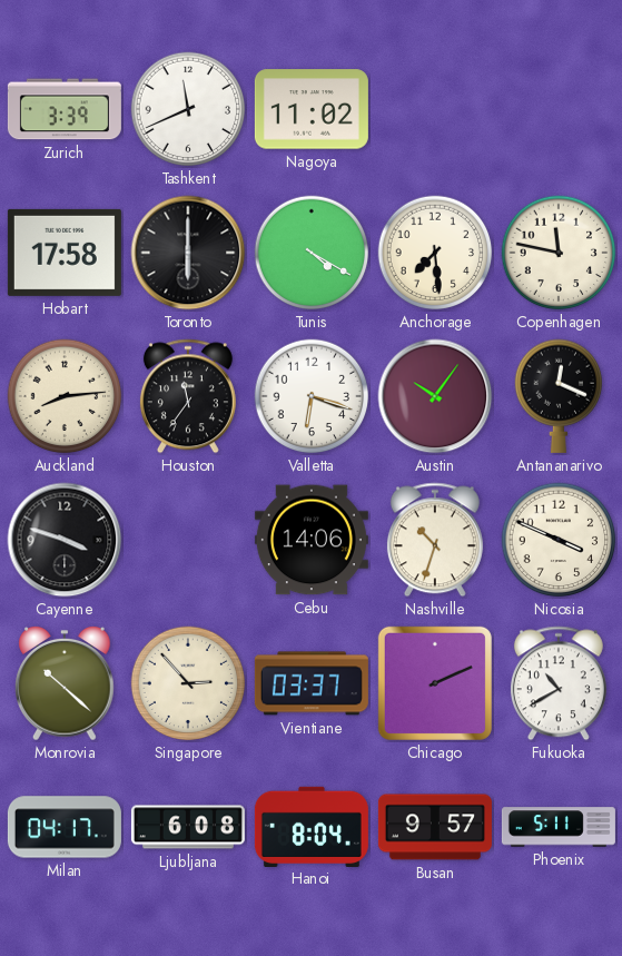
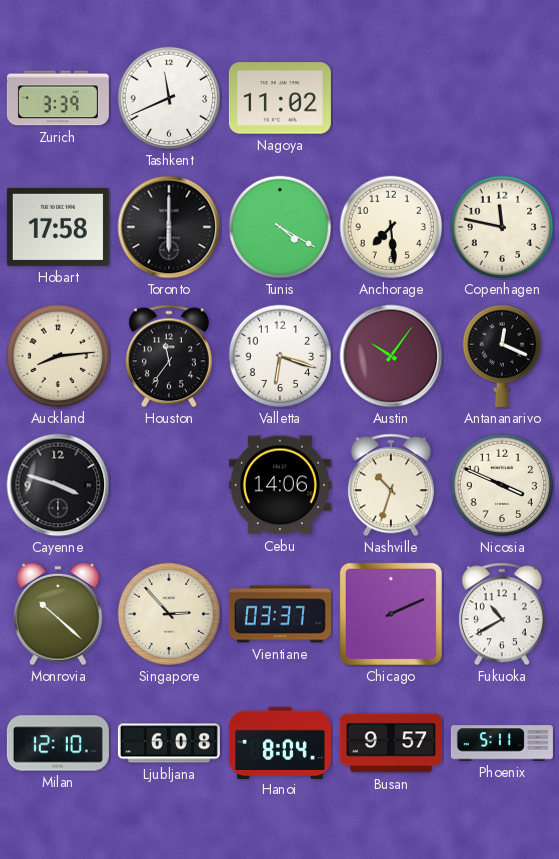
Milan: 04:17 -> 12:10 (58, 743)
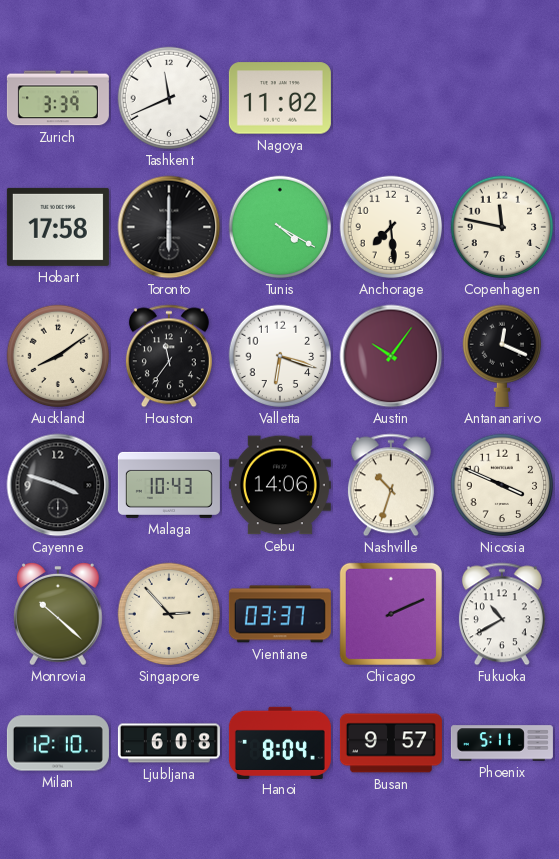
Auckland: 8:14 -> 8:09 (58, 356)
Malaga: none -> 10:43 (169, 485)
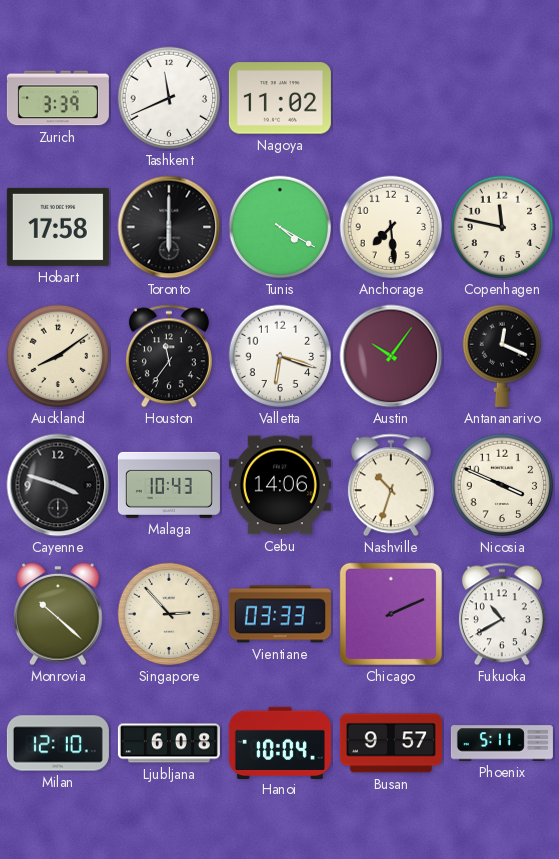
Vientiane: 03:37 -> 03:33 (280, 614)
Hanoi: 8:04 -> 10:04 (280, 742)
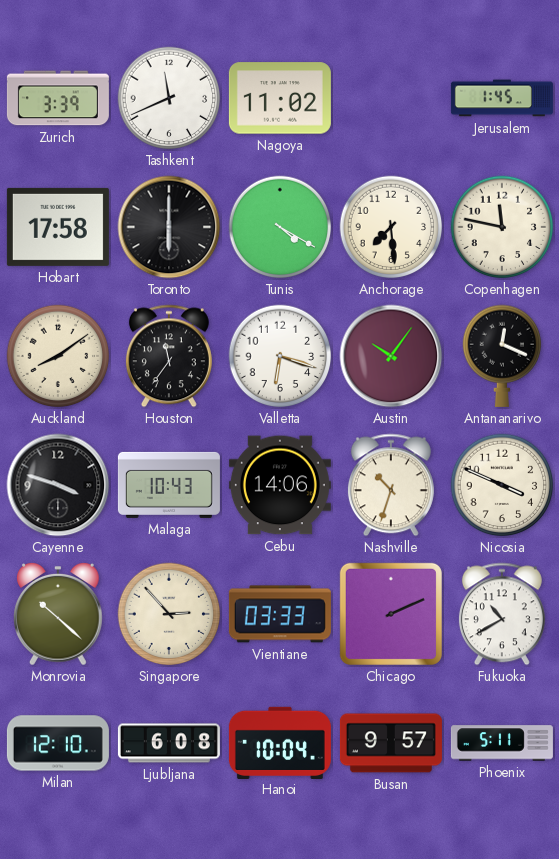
Jerusalem: none -> 1:45 (502, 98)
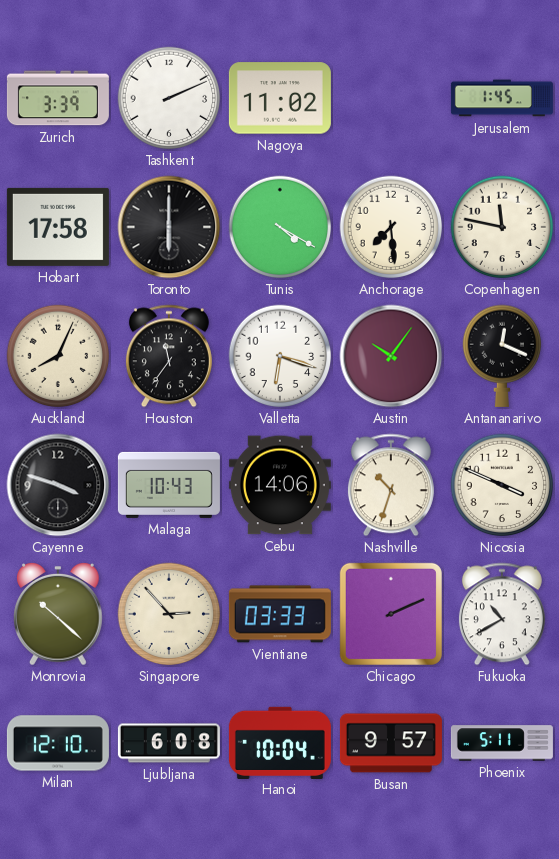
Tashkent: 11:41 -> 2:11 (169, 98)
Auckland: 8:09 -> 8:04 (58, 356)
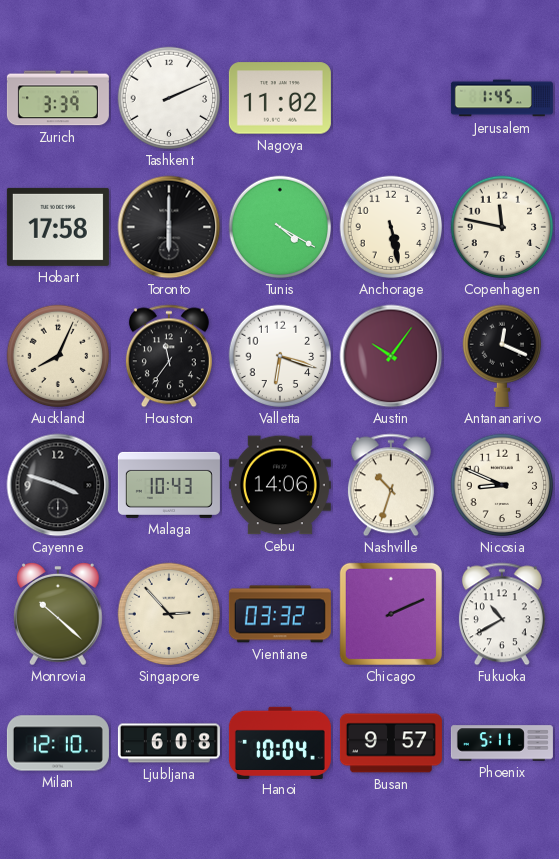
Anchorage: 7:29 -> 5:28 (391, 227)
Nicosia: 3:49 -> 8:49 (502, 485)
Vientiane: 03:33 -> 03:32 (280, 614)
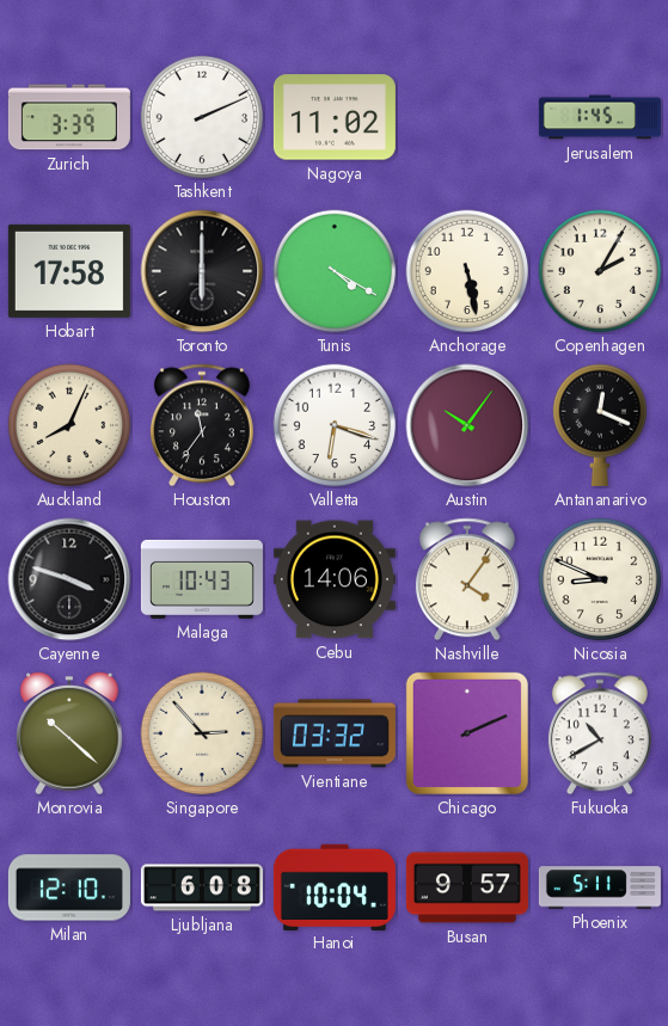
Copenhagen: 11:47 -> 2:05 (600, 271)
Nashville: 10:33 -> 4:06 (467, 579)
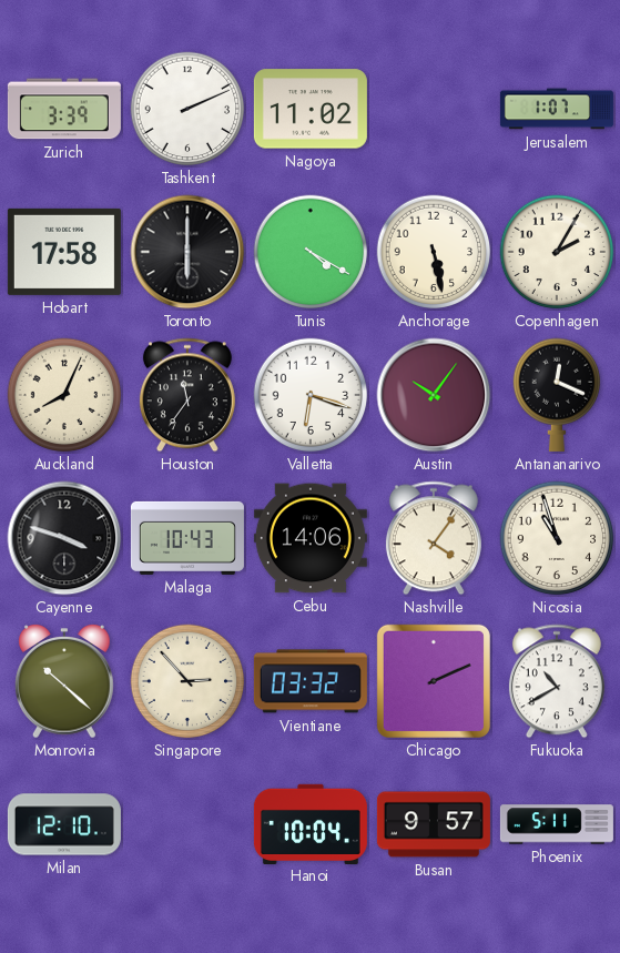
Jerusalem: 1:45 -> 1:07 (557, 109)
Nicosia: 8:49 -> 10:57 (557, 538)
Ljubljana: 6:08 -> none (202, 887)
